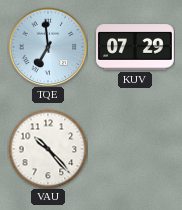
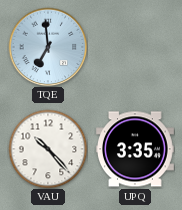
KUV: 07:29 -> none (136, 47)
UPQ: none -> 3:35 (136, 149)
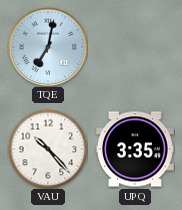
TQE: 6:59 -> 7:02 (48, 47)
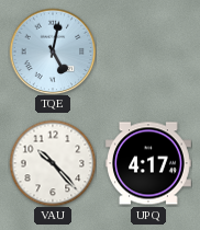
TQE: 7:02 -> 5:02 (53, 51)
UPQ: 3:35 -> 4:17 (149, 163)
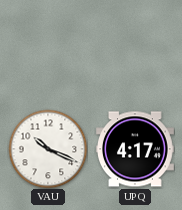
TQE: 5:02 -> none (53, 51)
VAU: 10:23 -> 10:19 (48, 149)
